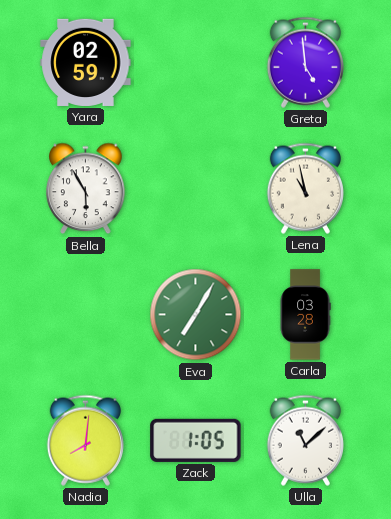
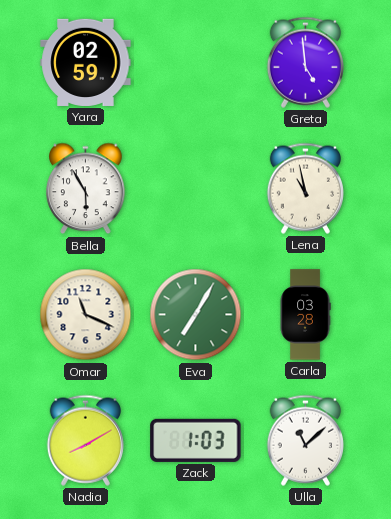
Omar: none -> 11:19 (86, 315)
Nadia: 8:01 -> 8:10 (85, 440)
Zack: 1:05 -> 1:03 (196, 440)
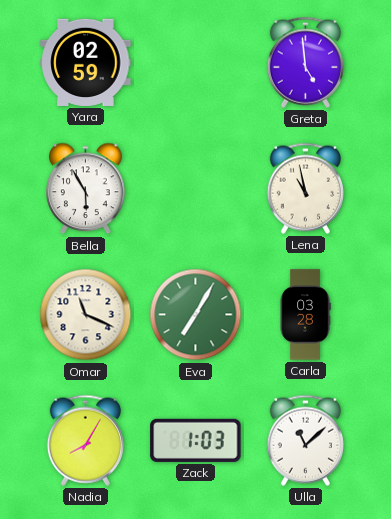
Nadia: 8:10 -> 8:05 (85, 440)
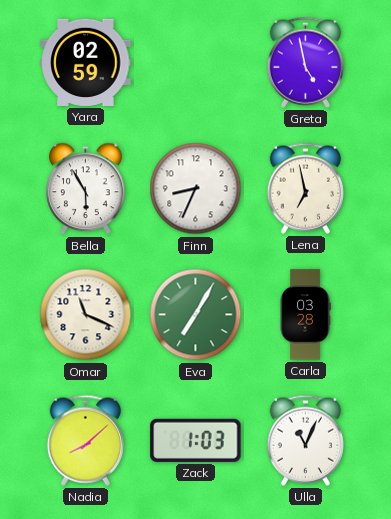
Greta: 4:59 -> 4:58 (305, 62)
Finn: none -> 8:34 (196, 189)
Lena: 10:58 -> 6:58 (305, 188)
Nadia: 8:05 -> 8:08 (85, 440)
Ulla: 11:08 -> 11:04 (305, 440)
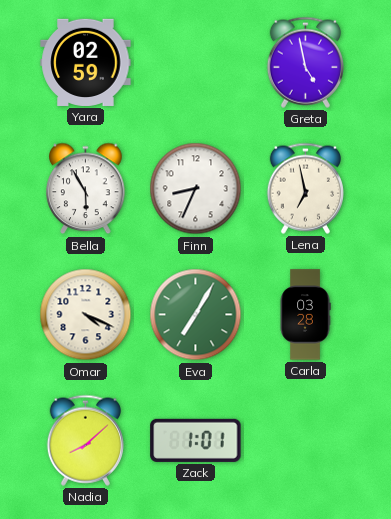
Omar: 11:19 -> 4:19 (86, 315)
Zack: 1:03 -> 1:01 (196, 440)
Ulla: 11:04 -> none (305, 440)
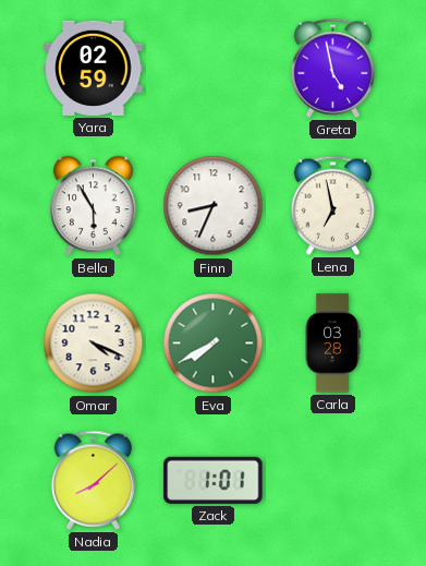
Eva: 7:05 -> 7:40 (214, 344)
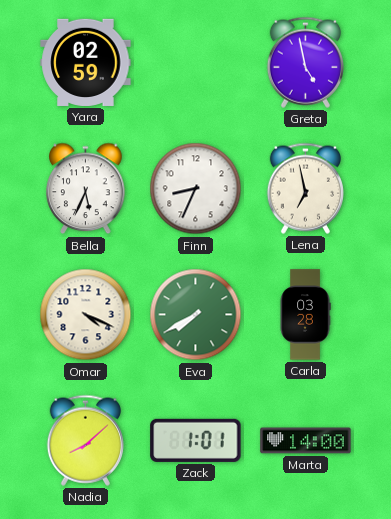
Bella: 5:55 -> 5:34 (86, 189)
Marta: none -> 14:00 (306, 441)
